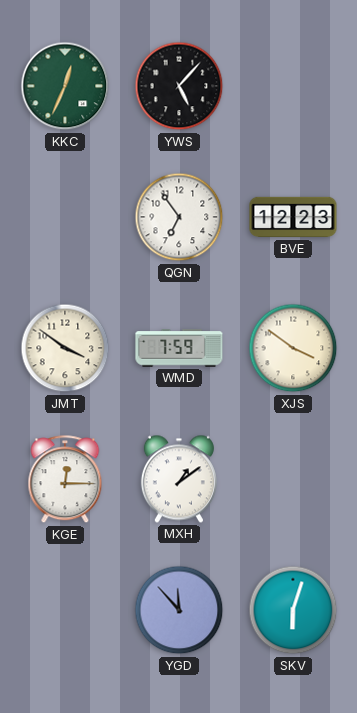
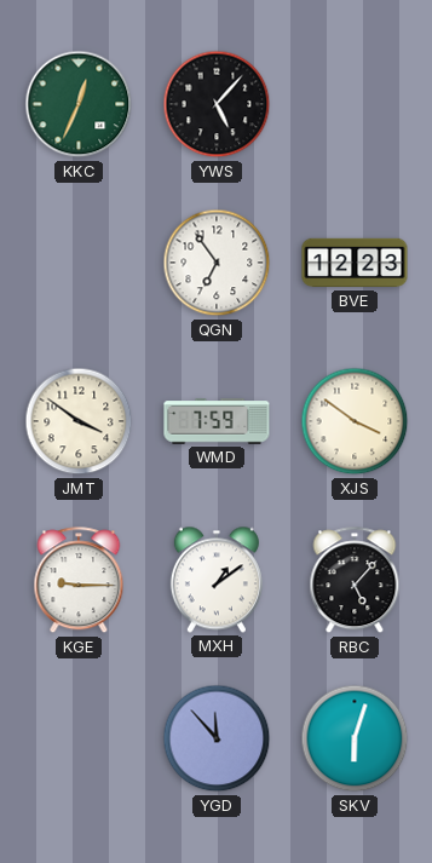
KGE: 12:15 -> 9:15 (79, 581)
RBC: none -> 5:07 (355, 581)
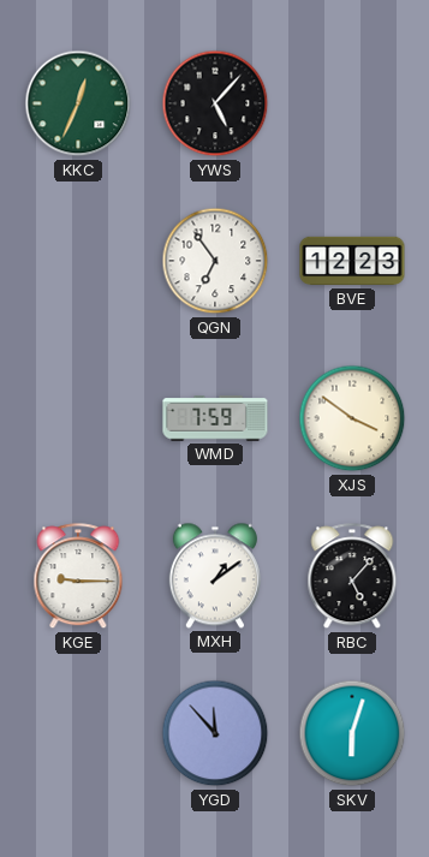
JMT: 3:51 -> none (79, 421)
